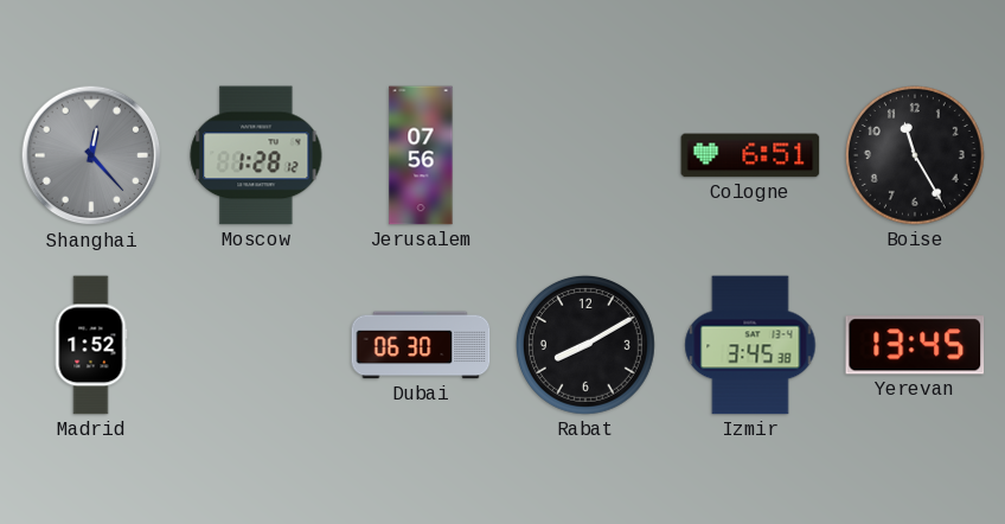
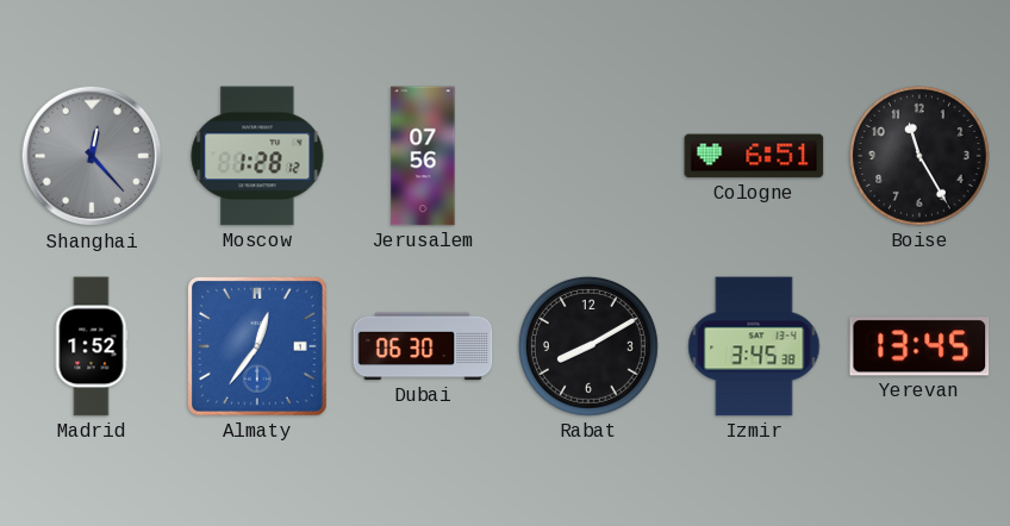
Almaty: none -> 12:36 (258, 347)
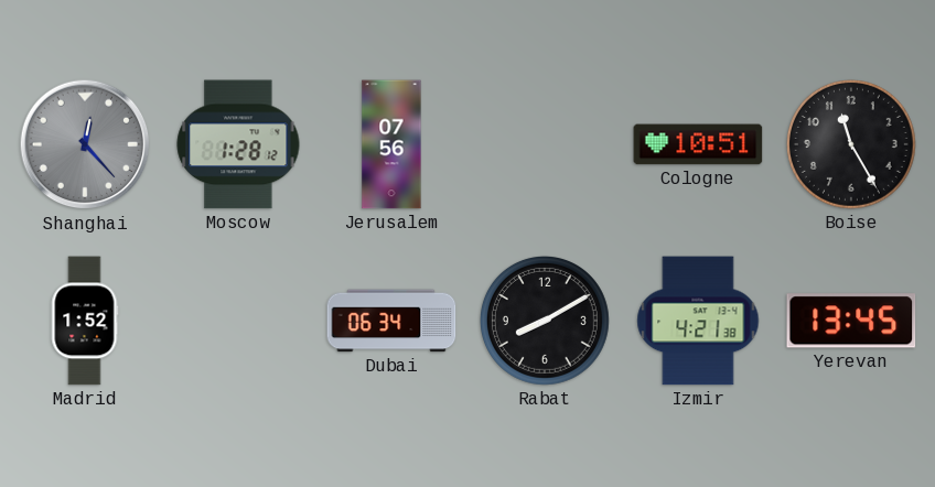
Cologne: 6:51 -> 10:51 (698, 144)
Almaty: 12:36 -> none (258, 347)
Dubai: 06:30 -> 06:34 (391, 321)
Izmir: 3:45 -> 4:21 (698, 321)
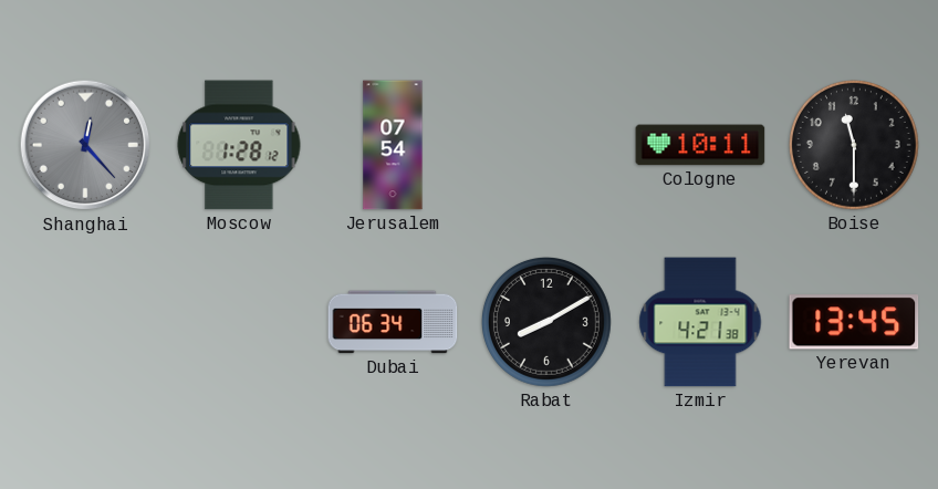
Jerusalem: 07:56 -> 07:54 (393, 145)
Cologne: 10:51 -> 10:11 (700, 145)
Boise: 11:25 -> 11:30 (854, 145)
Madrid: 1:52 -> none (85, 321)
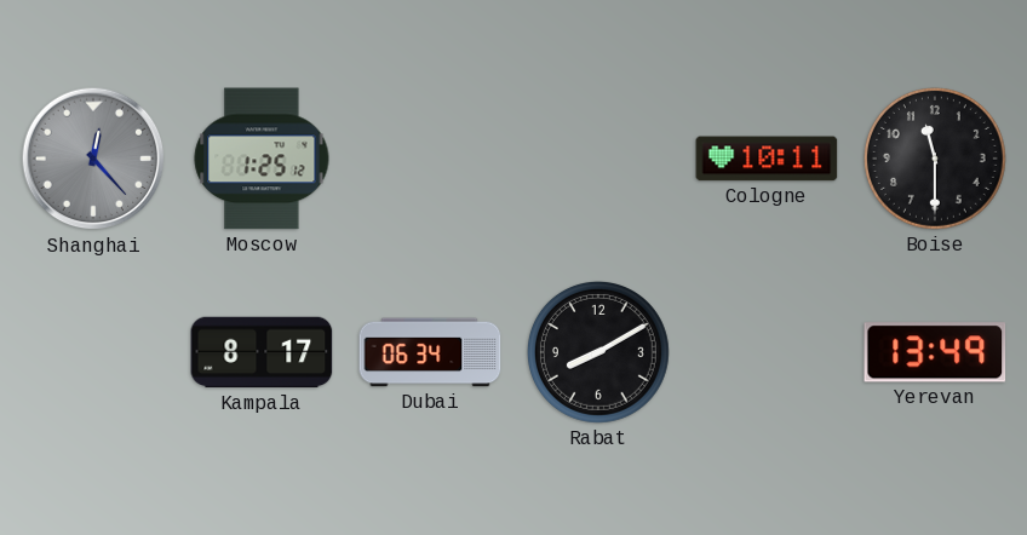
Moscow: 1:28 -> 1:25 (262, 159)
Jerusalem: 07:54 -> none (393, 145)
Kampala: none -> 8:17 (262, 352)
Izmir: 4:21 -> none (700, 322)
Yerevan: 13:45 -> 13:49 (935, 352)
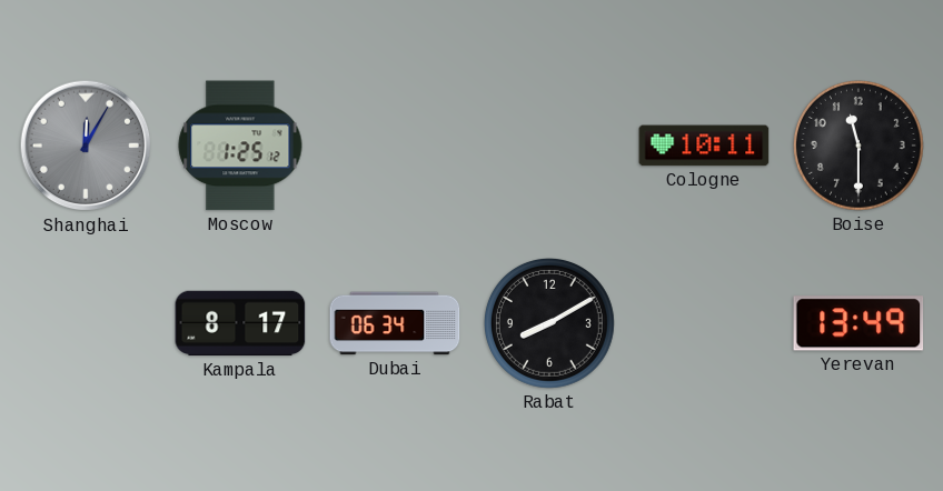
Shanghai: 12:23 -> 12:05 (86, 146)
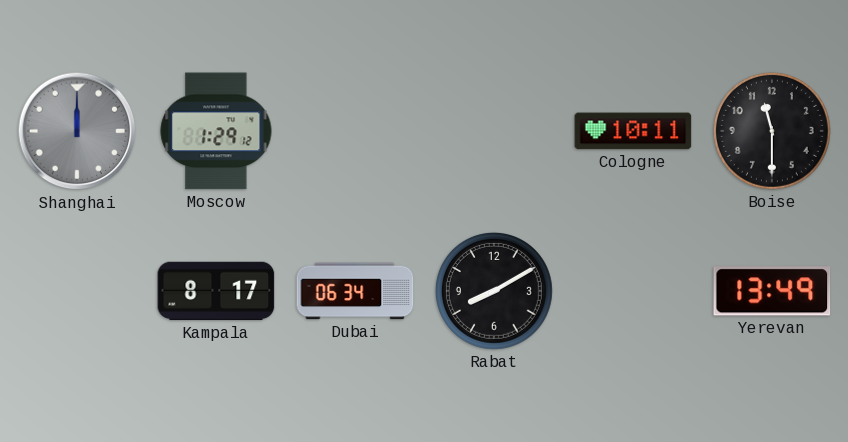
Shanghai: 12:05 -> 12:00 (77, 131)
Moscow: 1:25 -> 1:29 (216, 131)
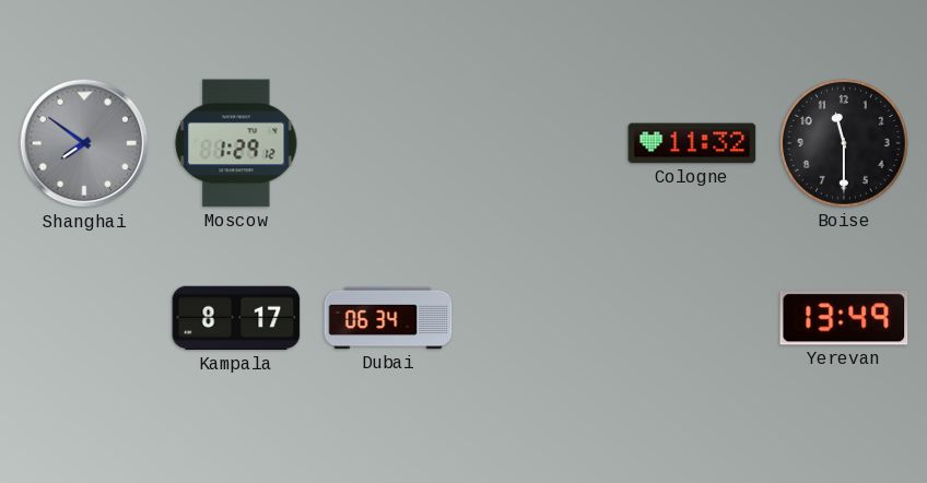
Shanghai: 12:00 -> 7:51 (84, 143)
Cologne: 10:11 -> 11:32 (692, 143)
Rabat: 8:10 -> none (494, 291)
